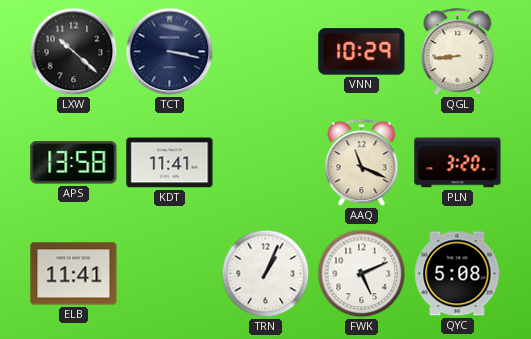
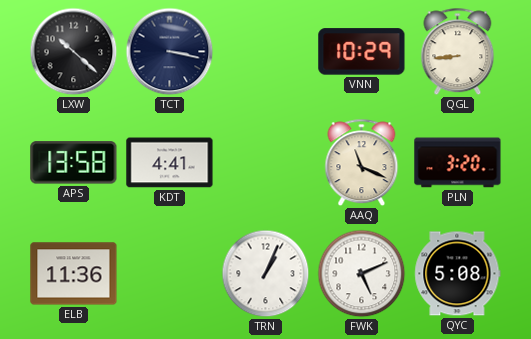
KDT: 11:41 -> 4:41 (170, 163)
ELB: 11:41 -> 11:36 (74, 274)
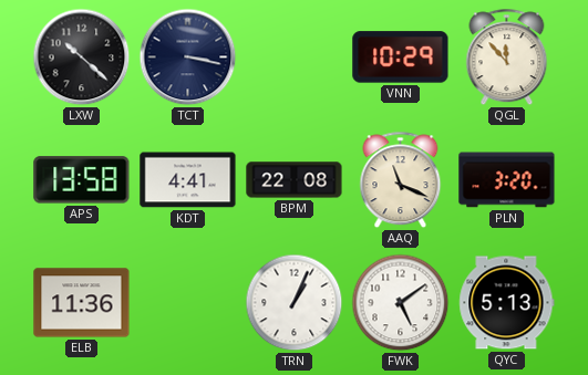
QGL: 8:44 -> 11:53 (507, 58)
BPM: none -> 22:08 (295, 180)
FWK: 5:11 -> 5:09 (401, 303)
QYC: 5:08 -> 5:13 (507, 303)
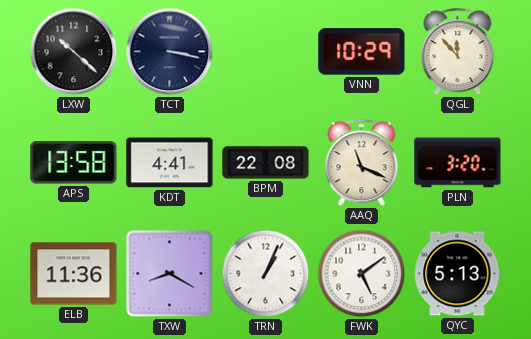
TXW: none -> 8:20 (170, 274)
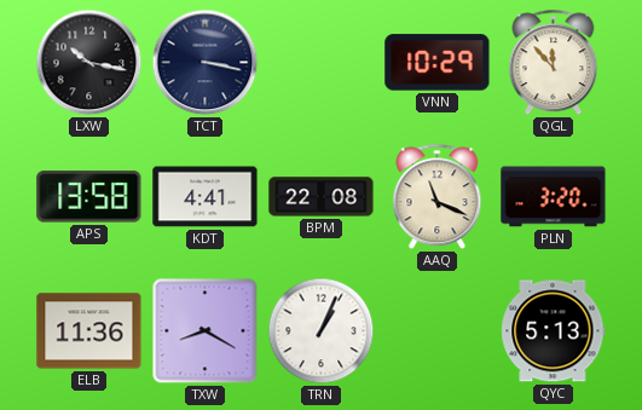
LXW: 10:22 -> 10:17 (89, 63)
FWK: 5:09 -> none (362, 274)
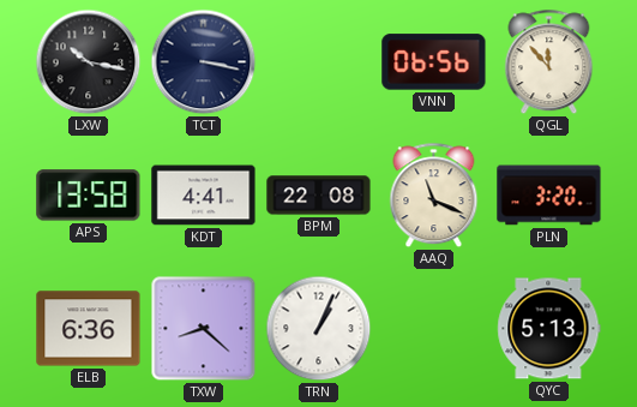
VNN: 10:29 -> 06:56 (434, 62)
ELB: 11:36 -> 6:36 (89, 329)
TXW: 8:20 -> 8:22 (204, 329)
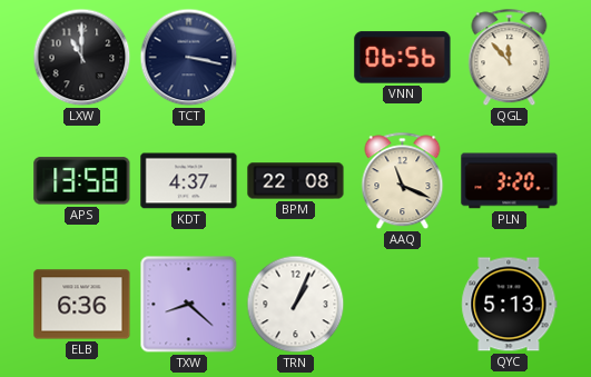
LXW: 10:17 -> 11:00 (82, 58)
KDT: 4:41 -> 4:37 (189, 181)
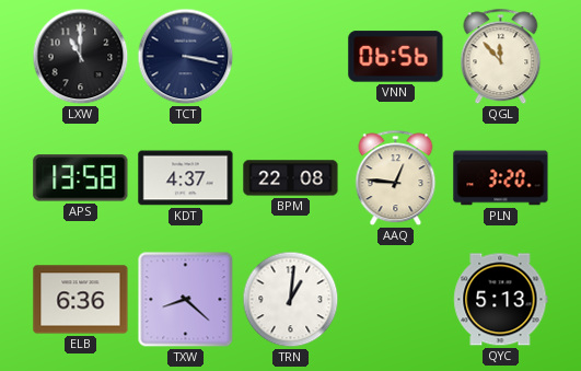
AAQ: 11:19 -> 12:46 (396, 178)
TRN: 1:04 -> 1:01 (291, 300)
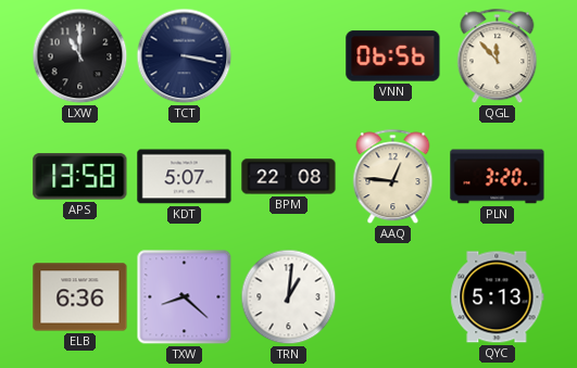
KDT: 4:37 -> 5:07 (185, 177)
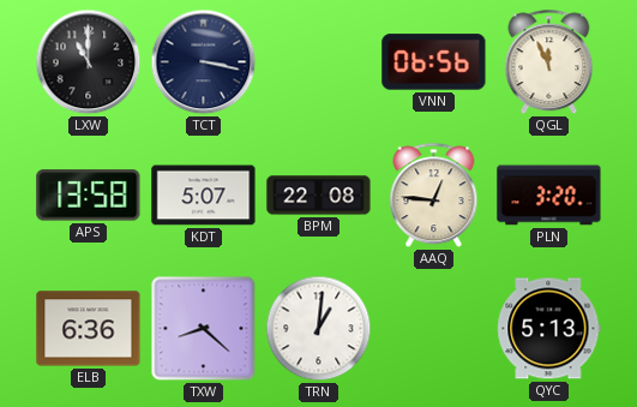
QGL: 11:53 -> 11:56 (549, 62)
